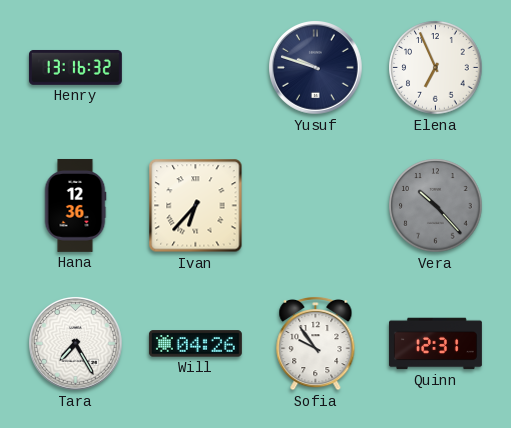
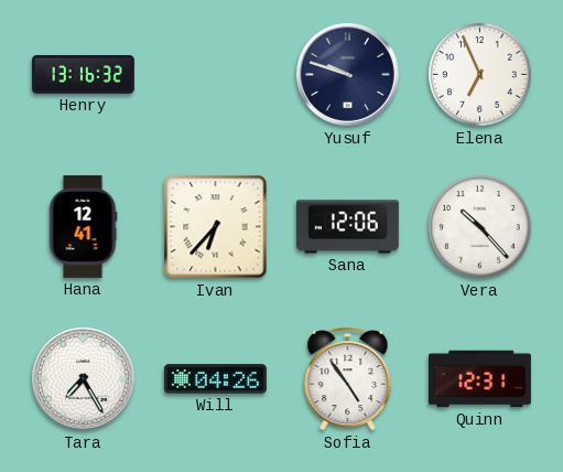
Hana: 12:36 -> 12:41 (83, 226)
Sana: none -> 12:06 (347, 227)
Vera dial: grey -> white (480, 227)
Sofia: 9:54 -> 4:54 (348, 378)
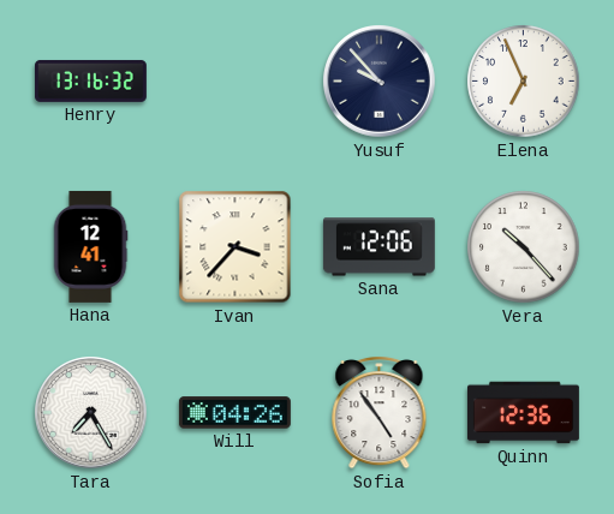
Yusuf: 9:48 -> 9:53 (380, 82)
Ivan: 6:37 -> 3:37 (236, 247)
Quinn: 12:31 -> 12:36 (523, 413)
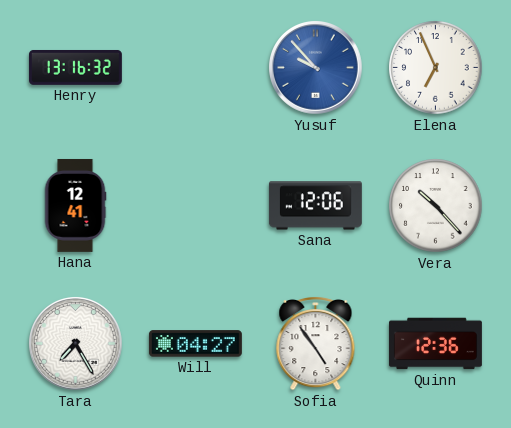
Yusuf dial: navy -> blue (316, 68)
Ivan: 3:37 -> none (236, 247)
Will: 04:26 -> 04:27 (195, 344)
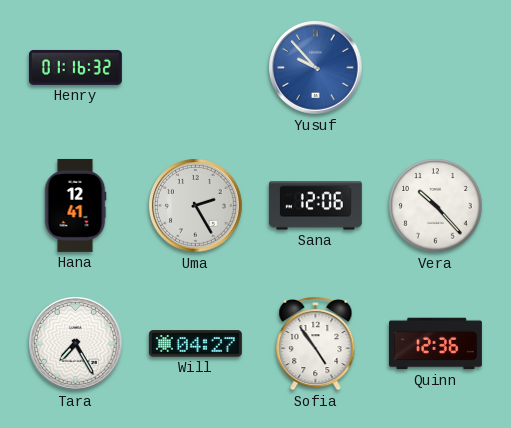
Henry: 13:16 -> 01:16 (75, 67)
Elena: 6:56 -> none (436, 68)
Uma: none -> 2:25 (196, 206)
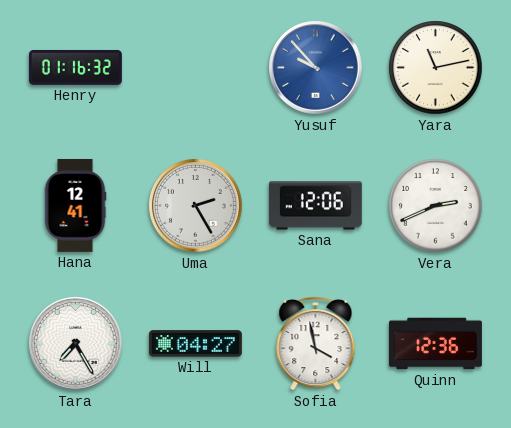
Yara: none -> 11:13 (436, 68)
Vera: 10:23 -> 2:41 (436, 206)
Sofia: 4:54 -> 3:58 (316, 343)
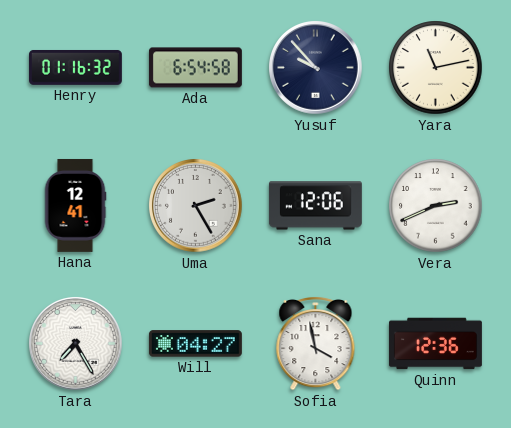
Ada: none -> 6:54 (195, 68)
Yusuf dial: blue -> navy (316, 68)
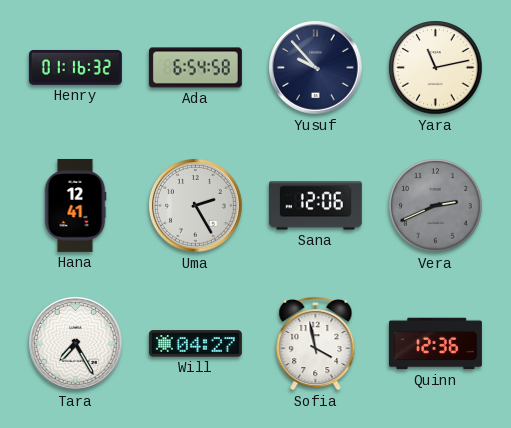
Vera dial: white -> grey (436, 206)
